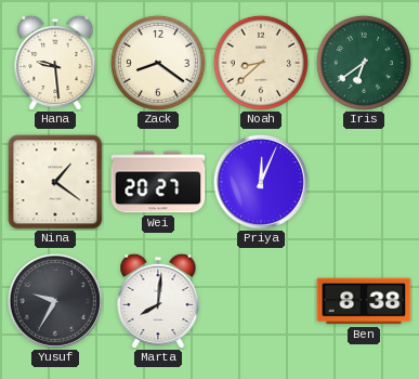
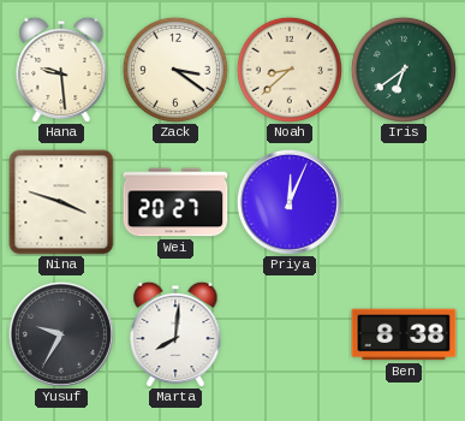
Zack: 8:21 -> 3:21 (175, 70)
Nina: 1:21 -> 3:48 (61, 202)
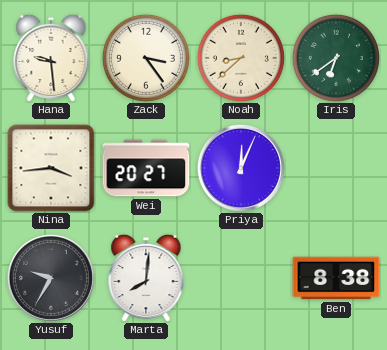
Zack: 3:21 -> 3:24 (146, 58)
Nina: 3:48 -> 3:44 (51, 168)
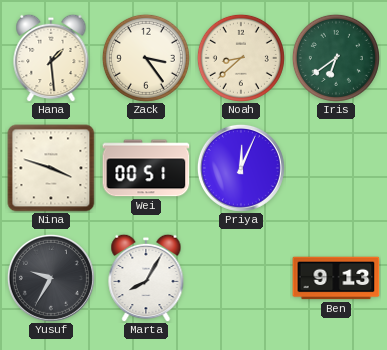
Hana: 9:29 -> 1:29 (51, 58)
Nina: 3:44 -> 3:48 (51, 168)
Wei: 20:27 -> 00:51 (146, 168)
Marta: 8:01 -> 8:05 (146, 278)
Ben: 8:38 -> 9:13 (336, 278)
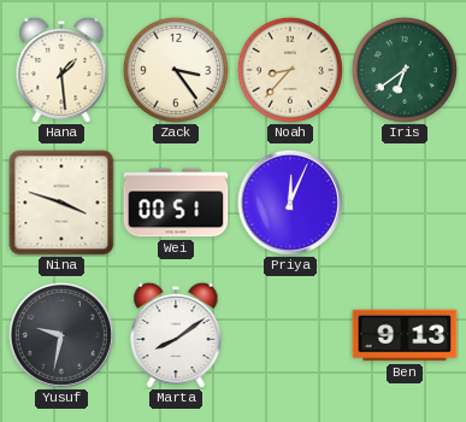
Noah: 8:38 -> 8:37 (290, 70)
Yusuf: 9:35 -> 9:32 (61, 335)
Marta: 8:05 -> 8:09 (176, 335)
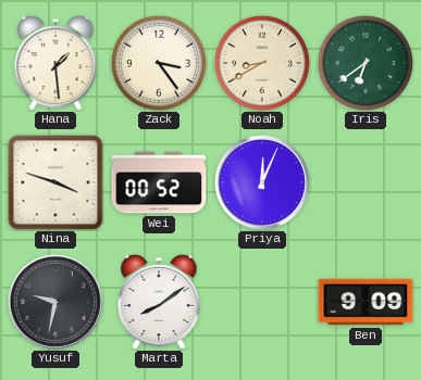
Noah: 8:37 -> 8:40 (262, 63)
Wei: 00:51 -> 00:52 (159, 182)
Ben: 9:13 -> 9:09 (366, 302)
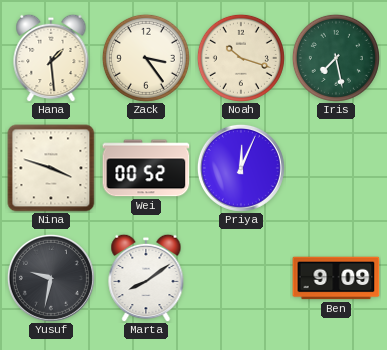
Noah: 8:40 -> 10:18 (241, 58)
Iris: 6:39 -> 7:28 (336, 58)
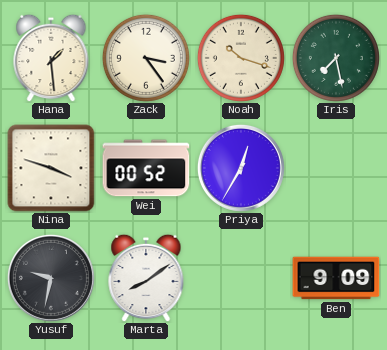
Priya: 12:04 -> 12:35 (241, 168)
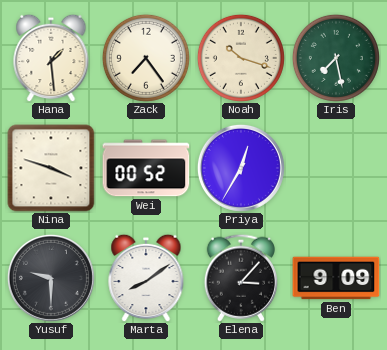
Zack: 3:24 -> 7:24 (146, 58)
Yusuf: 9:32 -> 9:30 (51, 278)
Elena: none -> 3:07 (240, 278)
